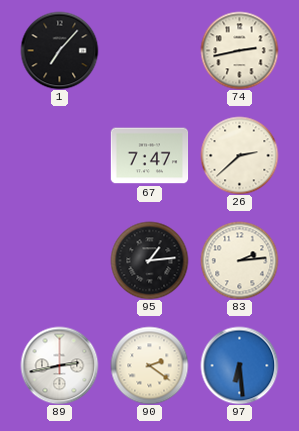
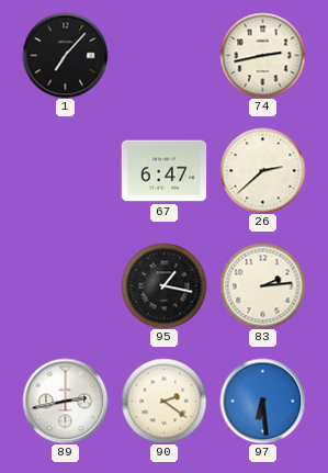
67: 7:47 -> 6:47 (163, 171)
95: 1:14 -> 1:17 (163, 285)
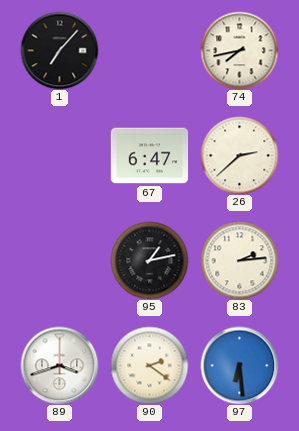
74: 2:43 -> 7:43 (239, 50)
95: 1:17 -> 1:13 (149, 260)
89: 2:43 -> 3:42 (59, 365)
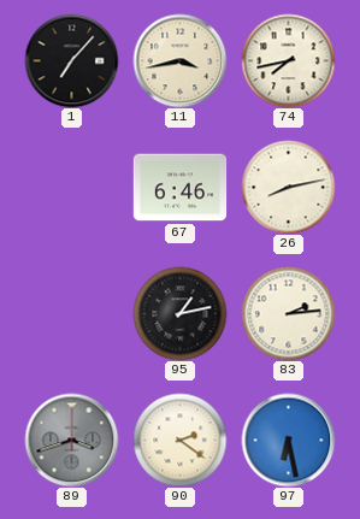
11: none -> 3:43 (179, 60)
67: 6:47 -> 6:46 (179, 188)
26: 2:38 -> 8:13 (288, 187)
89 dial: white -> grey (71, 440)
97: 6:29 -> 6:28 (288, 440)
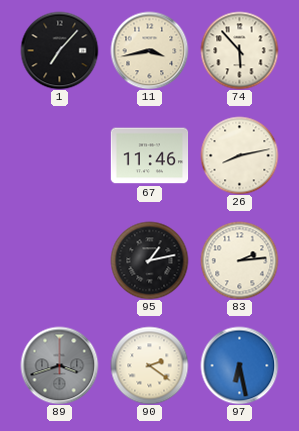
74: 7:43 -> 5:53 (239, 50)
67: 6:46 -> 11:46 (149, 156)
